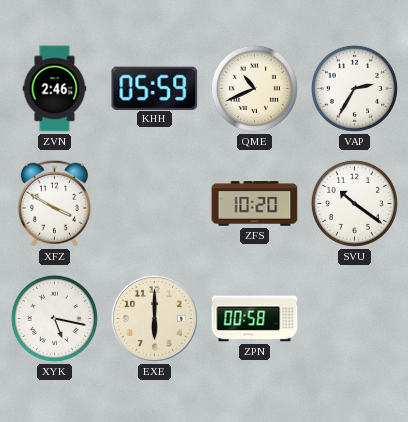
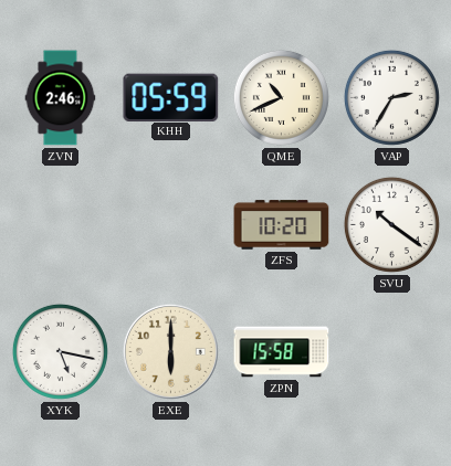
XFZ: 3:50 -> none (54, 203)
ZPN: 00:58 -> 15:58 (282, 352)
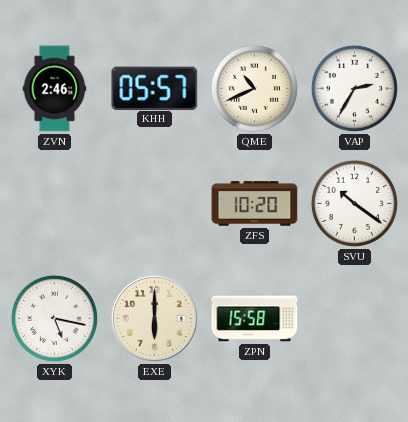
KHH: 05:59 -> 05:57 (155, 88)
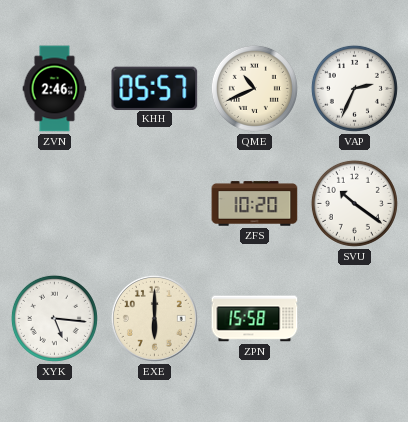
VAP: 2:35 -> 2:34 (354, 88)
XYK: 5:17 -> 5:16 (54, 318)
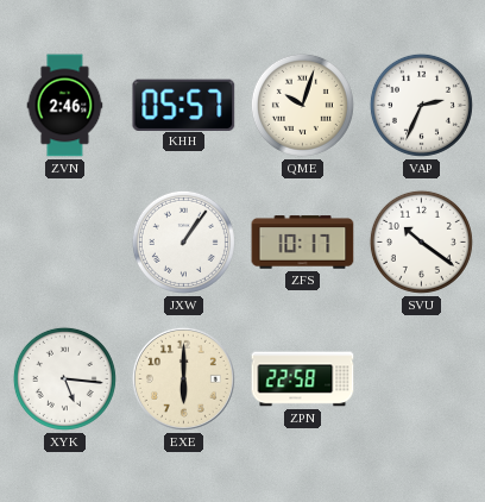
QME: 10:41 -> 10:03 (302, 105)
JXW: none -> 1:06 (183, 241)
ZFS: 10:20 -> 10:17 (303, 243)
ZPN: 15:58 -> 22:58 (303, 379)
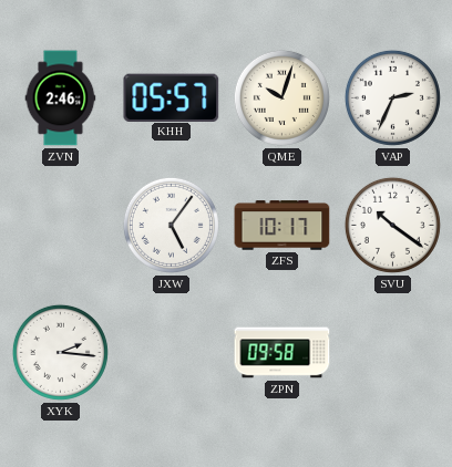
JXW: 1:06 -> 5:06 (171, 225)
XYK: 5:16 -> 2:16 (60, 352)
EXE: 6:00 -> none (183, 378)
ZPN: 22:58 -> 09:58 (282, 353)
